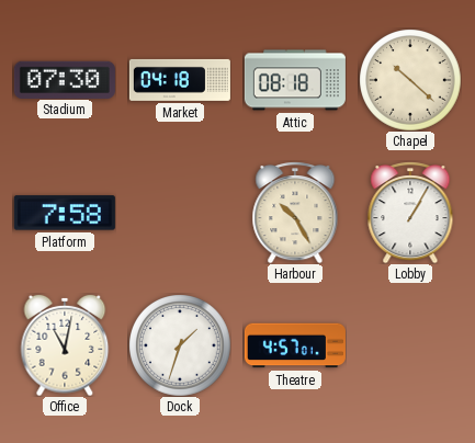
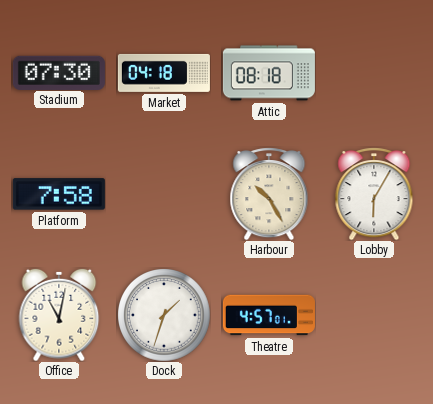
Chapel: 10:22 -> none (410, 80)
Lobby: 1:05 -> 6:05 (374, 194)
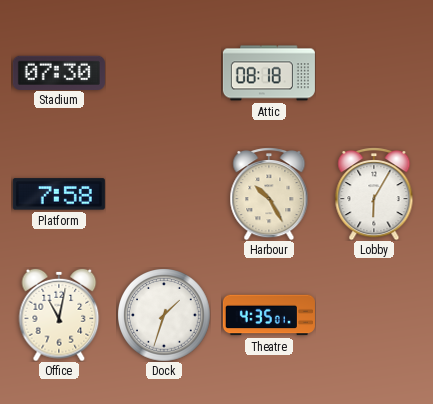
Market: 04:18 -> none (164, 73)
Theatre: 4:57 -> 4:35 (269, 315)
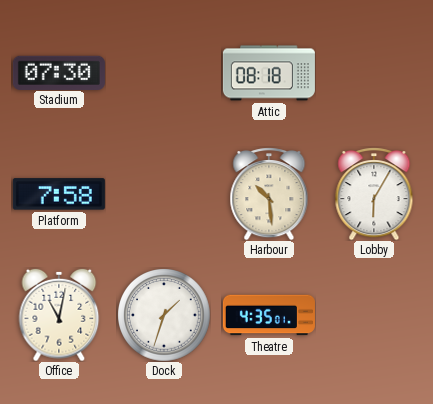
Harbour: 10:25 -> 10:29 (269, 194)
